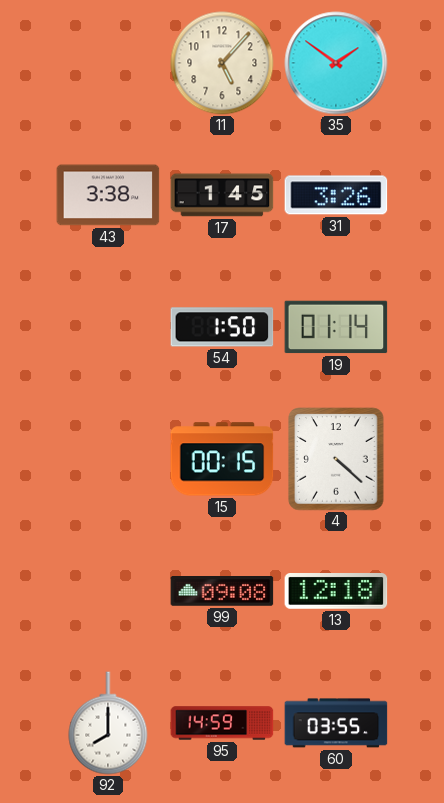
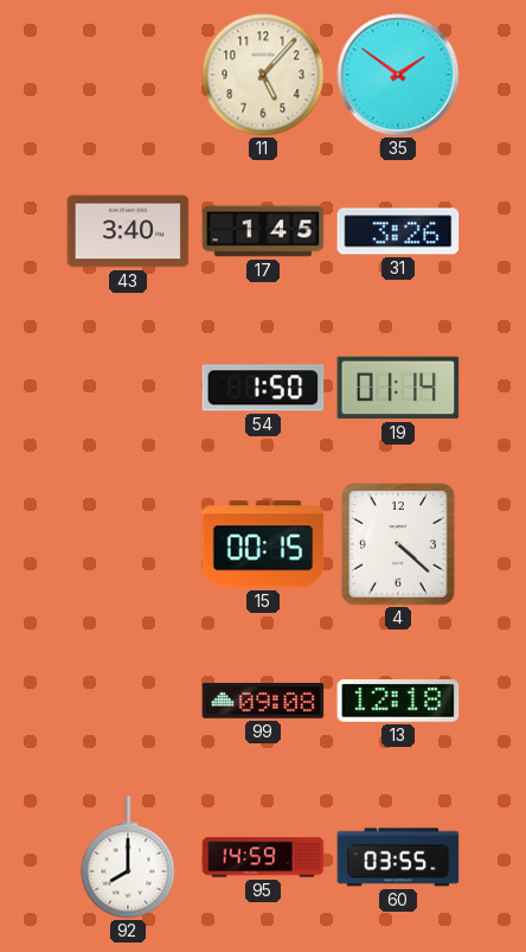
43: 3:38 -> 3:40 (128, 231)
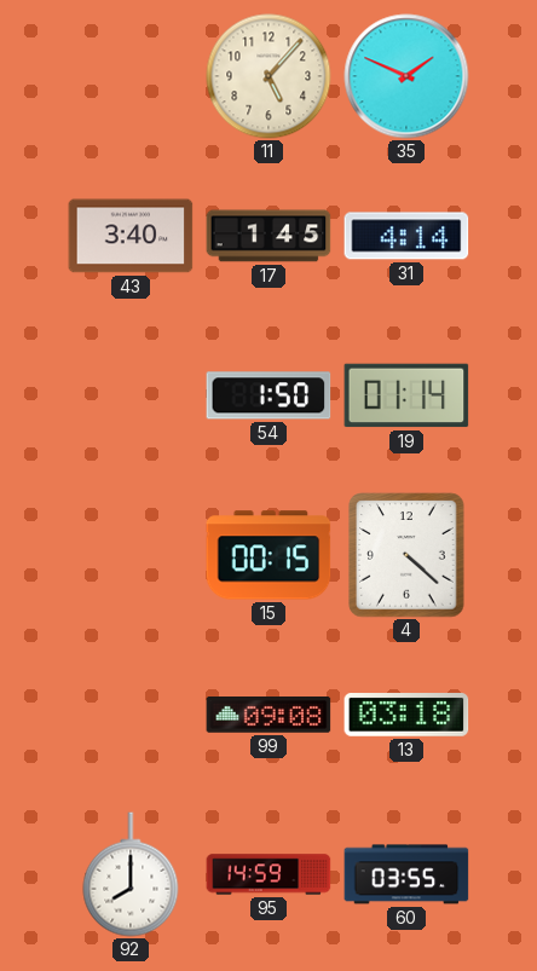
35: 1:51 -> 1:49 (406, 76)
31: 3:26 -> 4:14 (406, 236)
13: 12:18 -> 03:18 (406, 716)
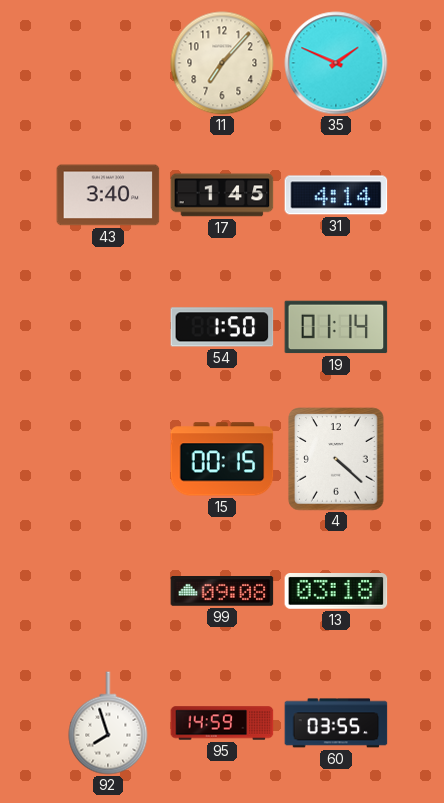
11: 5:07 -> 7:07 (222, 63)
92: 8:00 -> 7:57 (108, 723)
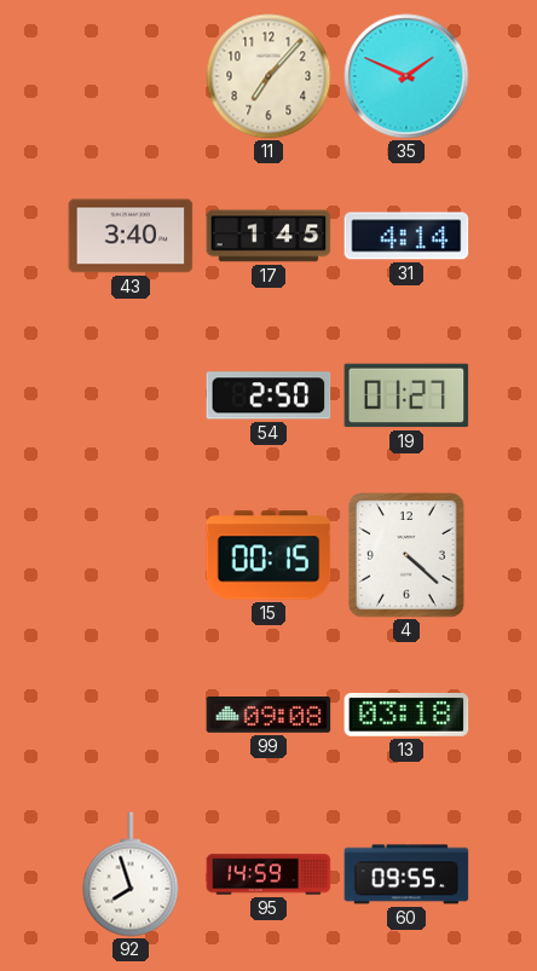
54: 1:50 -> 2:50 (268, 395)
19: 01:14 -> 01:27 (406, 395)
60: 03:55 -> 09:55 (406, 874)
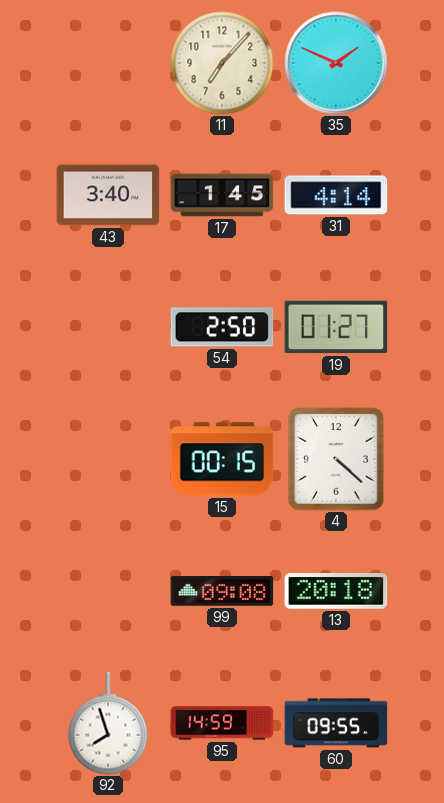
13: 03:18 -> 20:18 (336, 592)
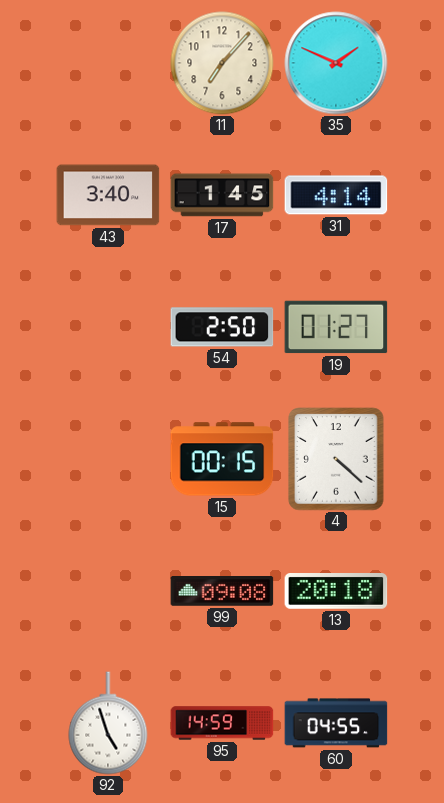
92: 7:57 -> 4:57 (108, 723)
60: 09:55 -> 04:55 (336, 723)
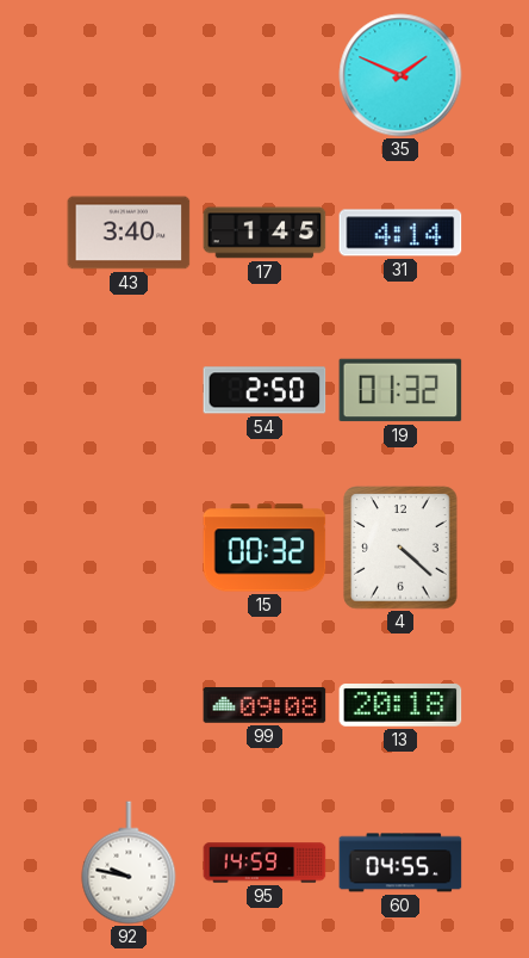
11: 7:07 -> none (222, 63)
19: 01:27 -> 01:32 (400, 390)
15: 00:15 -> 00:32 (264, 548)
92: 4:57 -> 9:47 (129, 863)
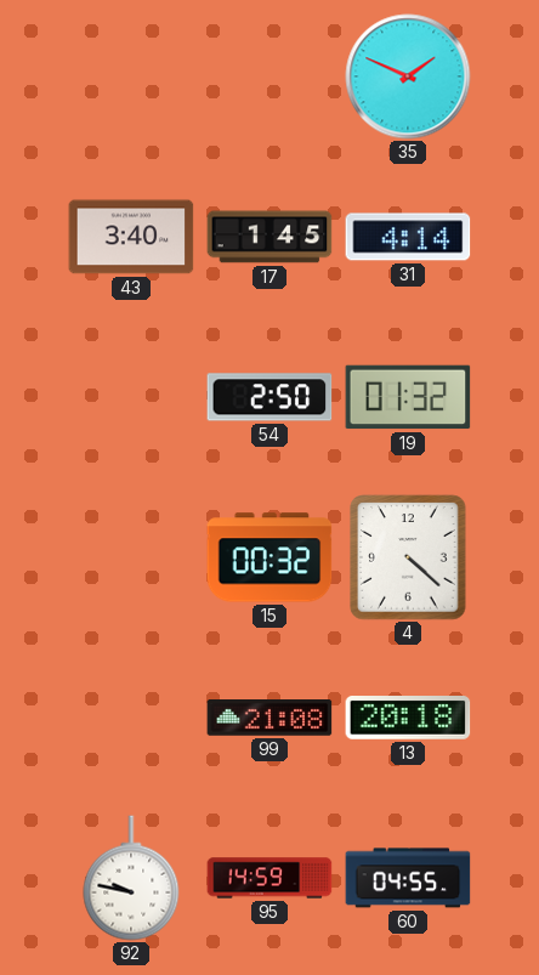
99: 09:08 -> 21:08 (269, 719)
